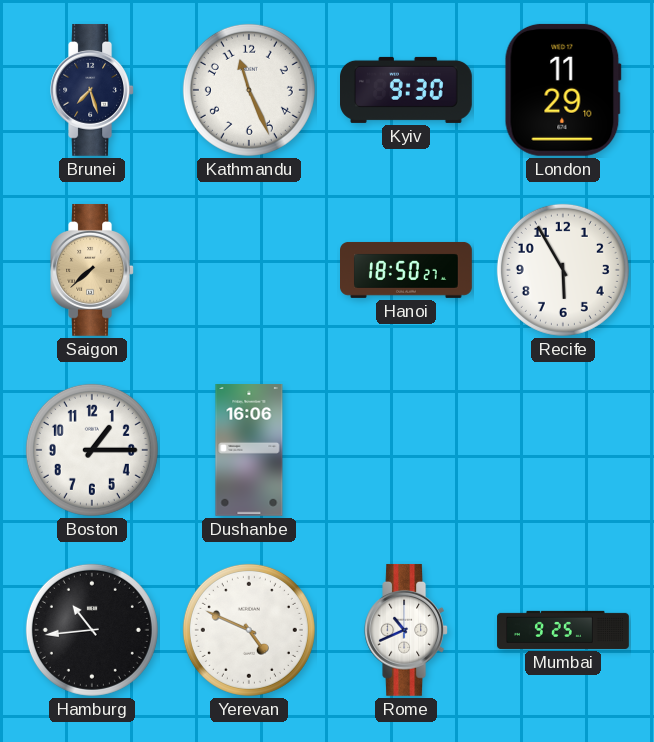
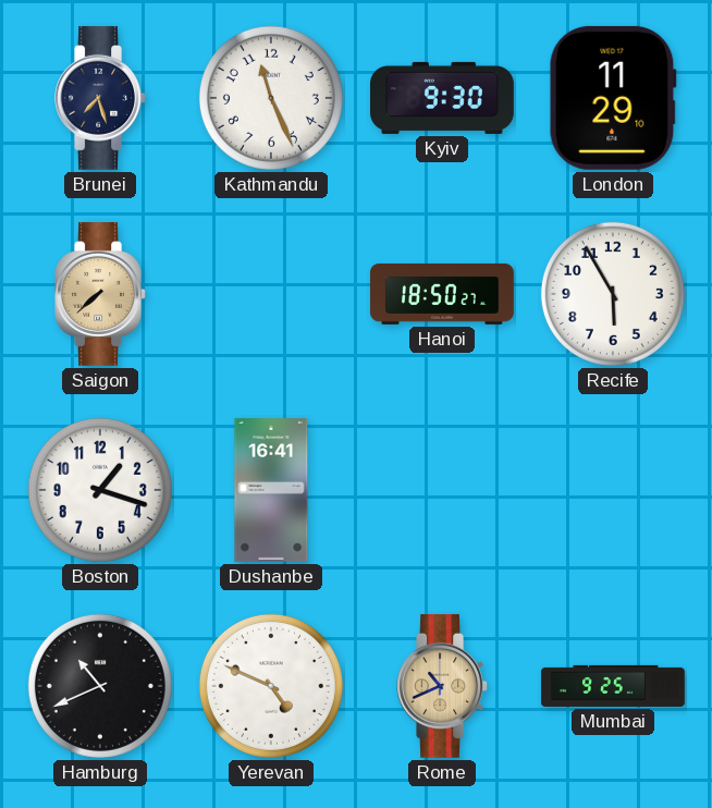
Boston: 1:15 -> 1:18 (100, 490)
Dushanbe: 16:06 -> 16:41 (271, 491)
Hamburg: 10:44 -> 10:41 (100, 686)
Rome dial: white -> champagne (442, 686)
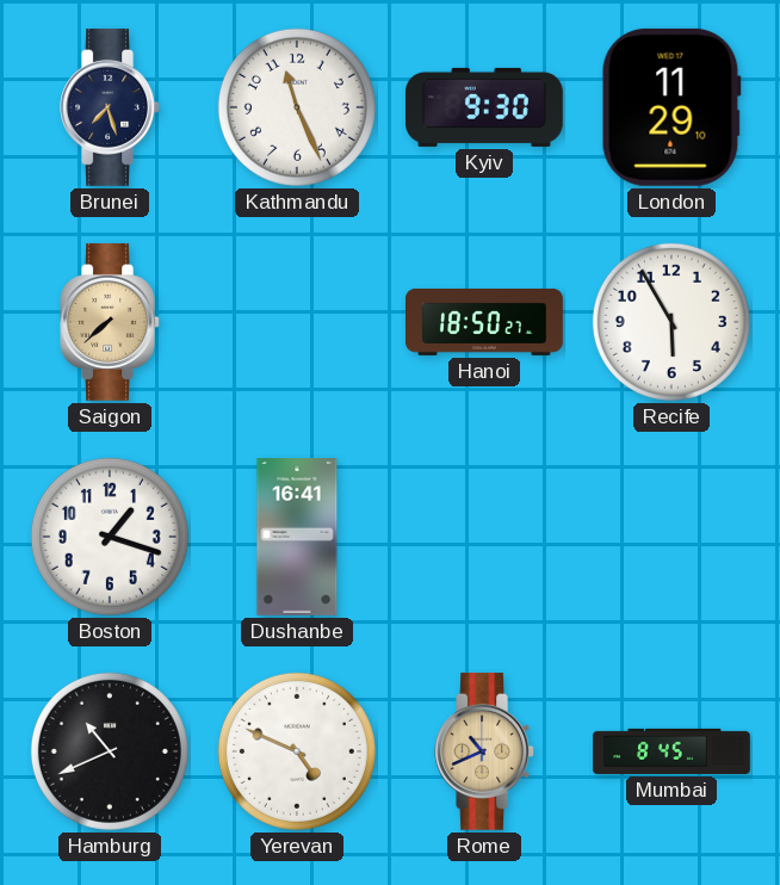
Mumbai: 9:25 -> 8:45 (671, 751)
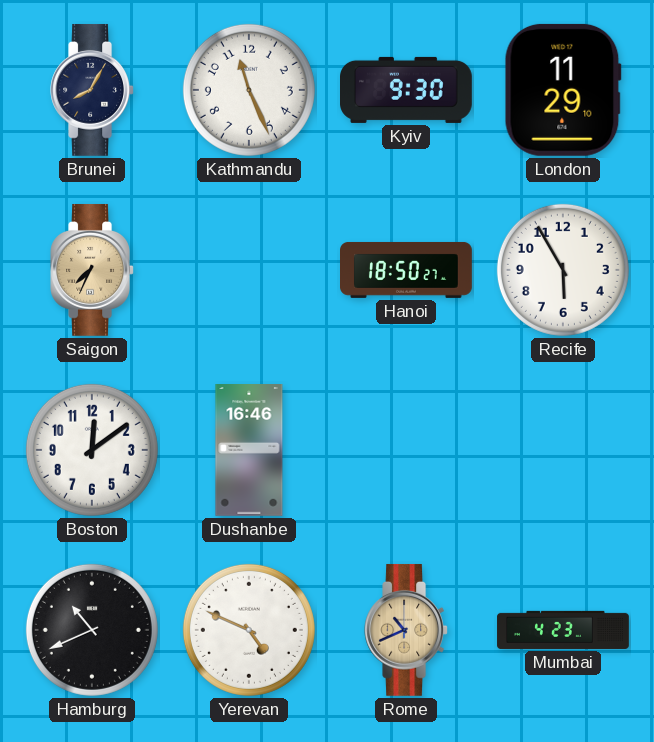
Brunei: 7:27 -> 8:05 (92, 90)
Saigon: 7:38 -> 7:34 (92, 270)
Boston: 1:18 -> 12:09 (92, 450)
Dushanbe: 16:41 -> 16:46 (249, 451)
Mumbai: 8:45 -> 4:23 (563, 630)
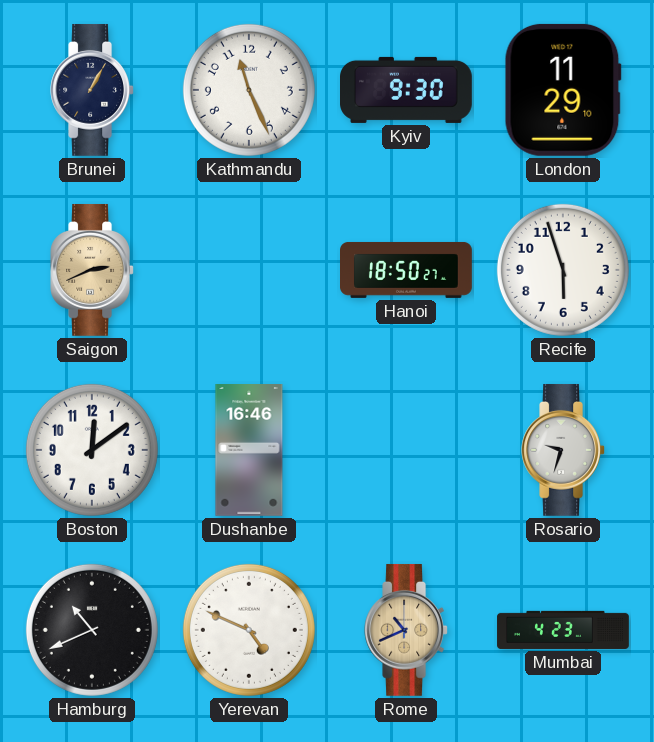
Brunei: 8:05 -> 1:05 (92, 90)
Saigon: 7:34 -> 2:41 (92, 270)
Recife: 5:55 -> 5:57 (563, 270)
Rosario: none -> 9:33 (563, 450)
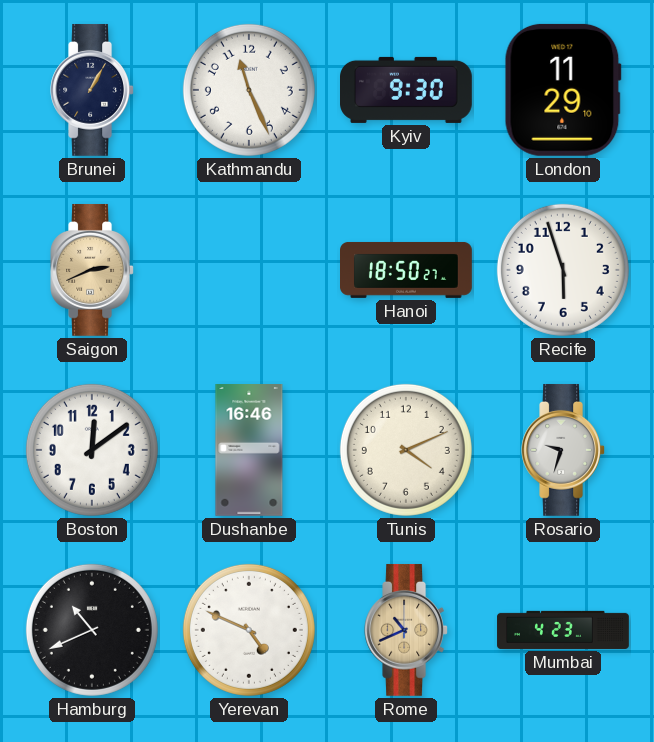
Tunis: none -> 4:11 (406, 450)
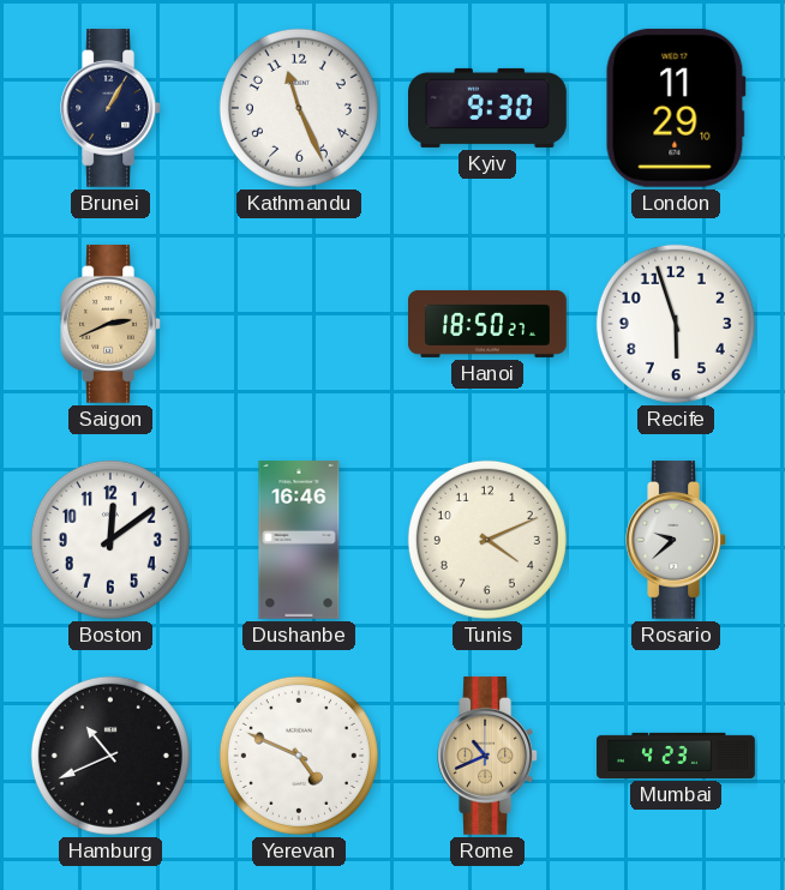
Rosario: 9:33 -> 9:38 (676, 540)
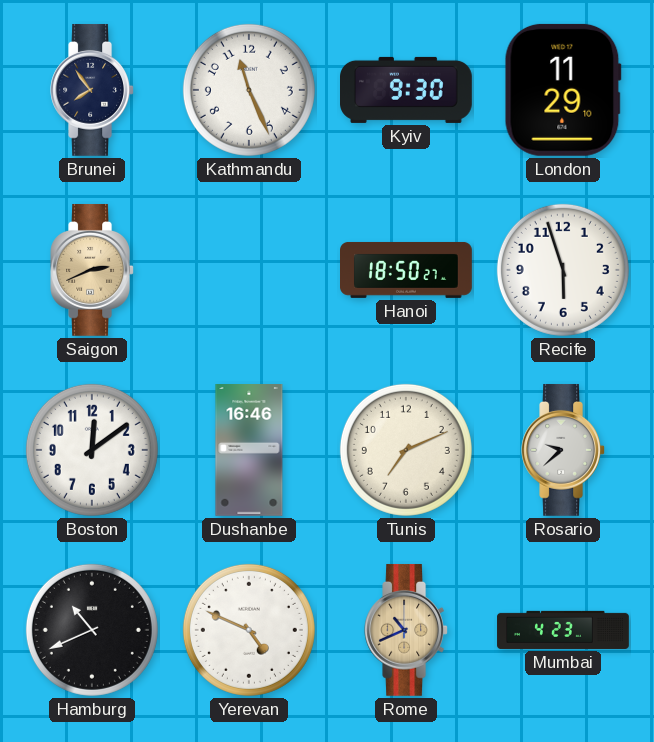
Brunei: 1:05 -> 7:54 (92, 90)
Tunis: 4:11 -> 7:11 (406, 450)
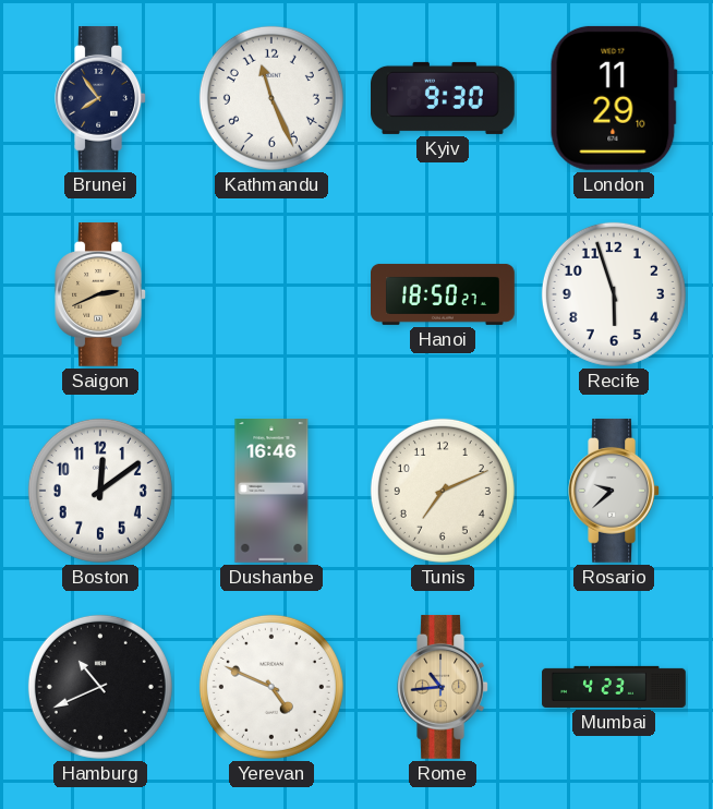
Rome: 10:41 -> 10:44 (443, 687)
